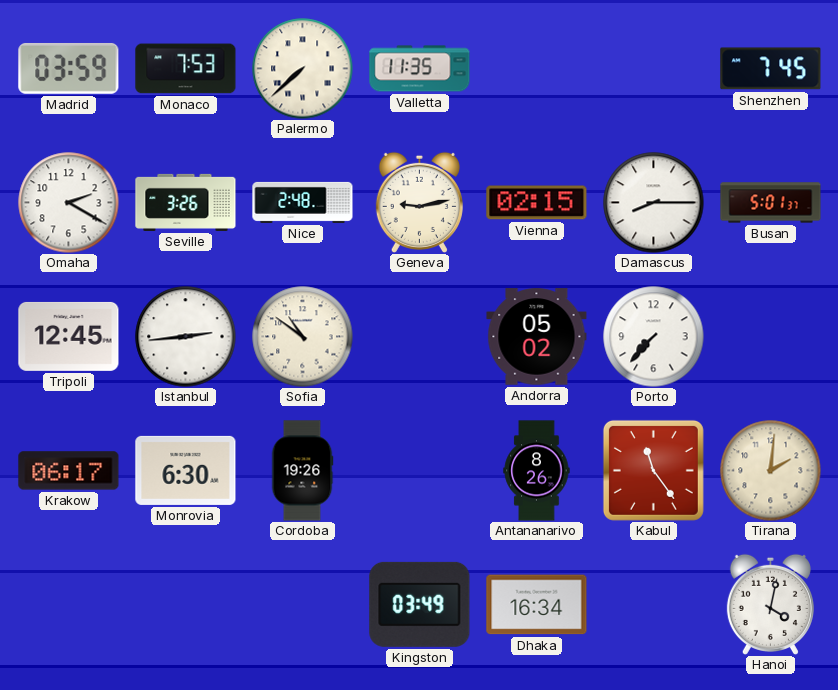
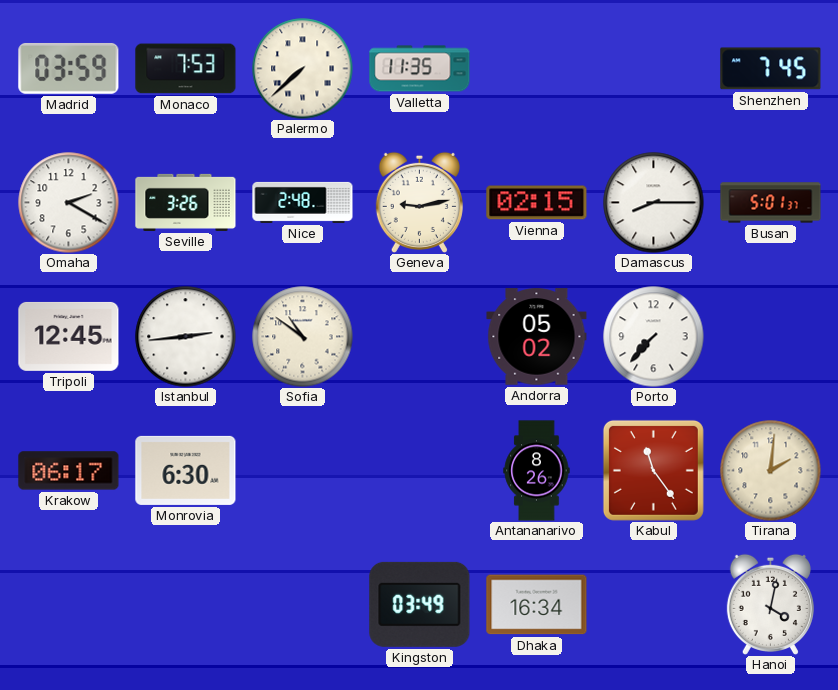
Cordoba: 19:26 -> none (302, 471)
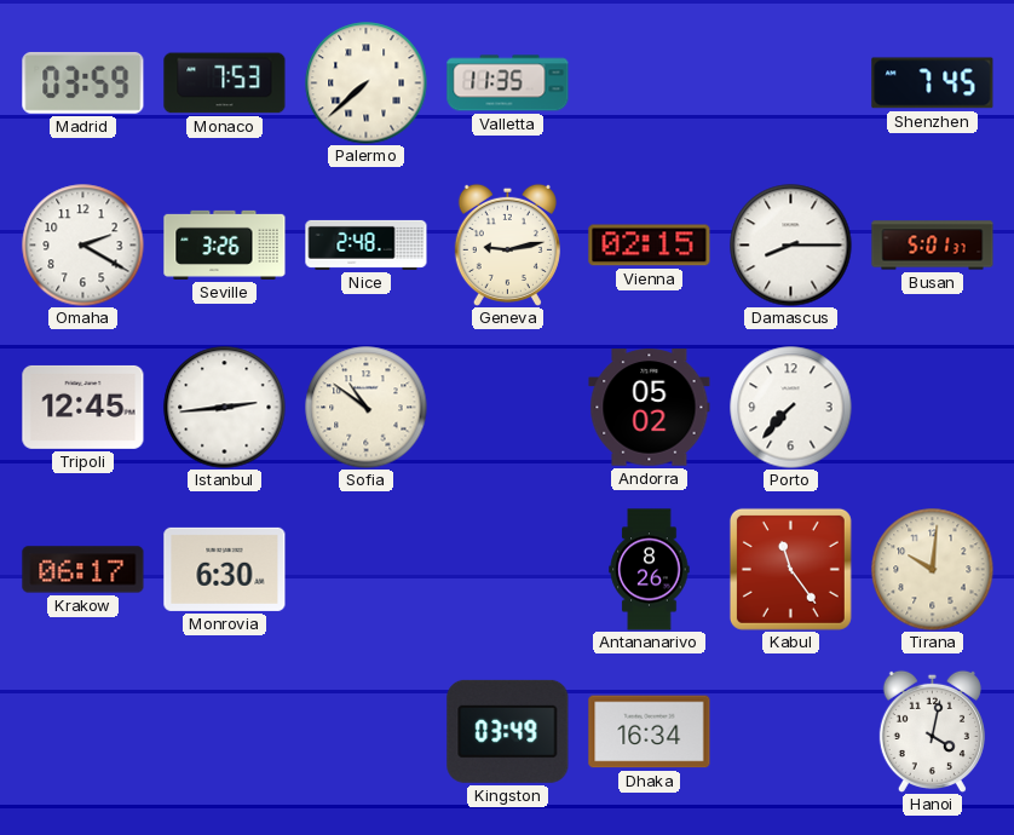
Tirana: 2:01 -> 10:01 (933, 570)
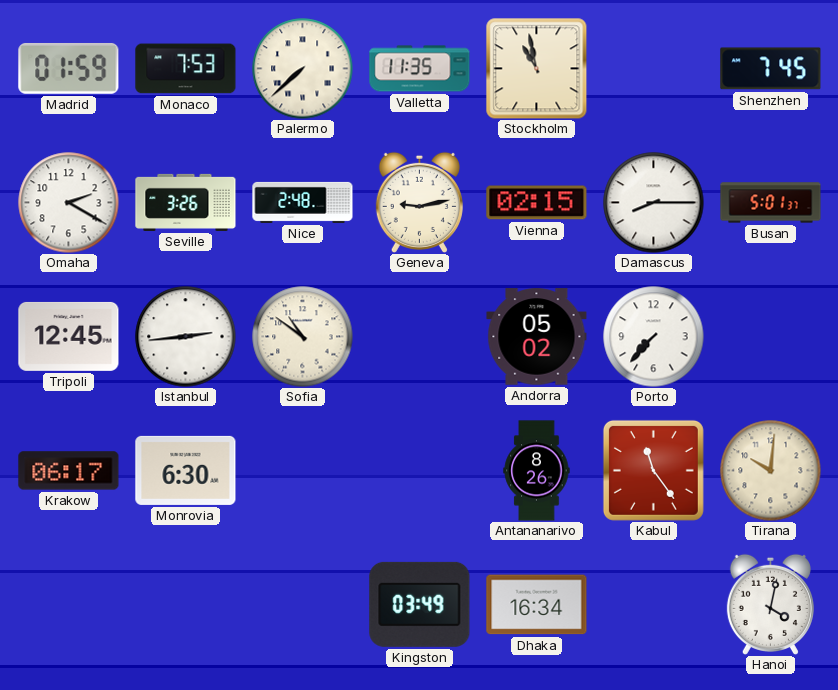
Madrid: 03:59 -> 01:59 (69, 68)
Stockholm: none -> 10:58 (537, 69)
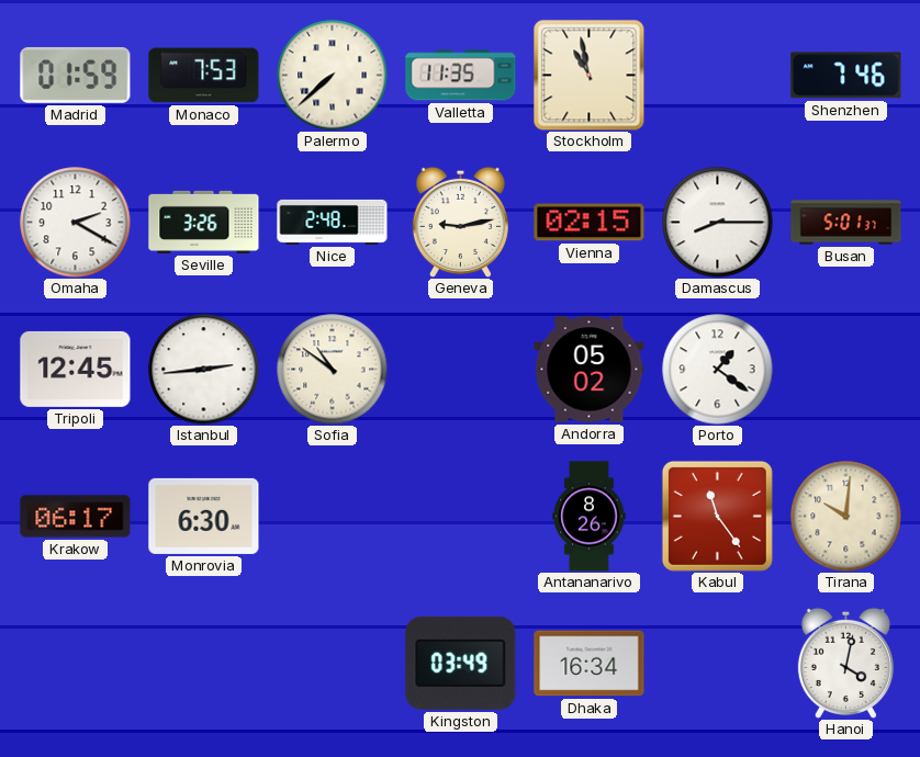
Shenzhen: 7:45 -> 7:46 (846, 76)
Porto: 7:37 -> 1:21 (718, 370)
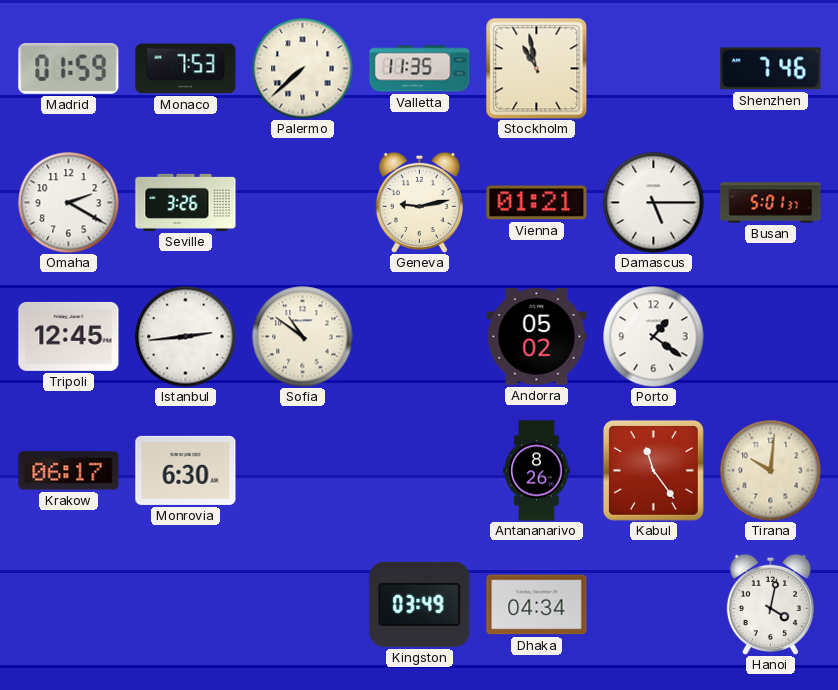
Nice: 2:48 -> none (333, 222)
Vienna: 02:15 -> 01:21 (537, 203)
Damascus: 8:15 -> 5:15 (654, 203)
Dhaka: 16:34 -> 04:34 (537, 605)
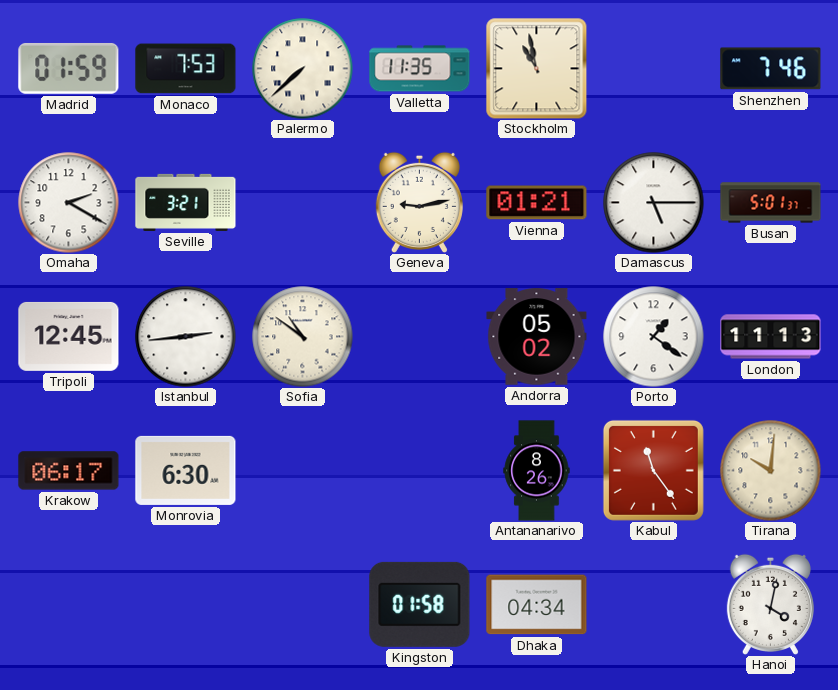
Seville: 3:26 -> 3:21 (186, 202)
London: none -> 11:13 (771, 337)
Kingston: 03:49 -> 01:58 (420, 604)
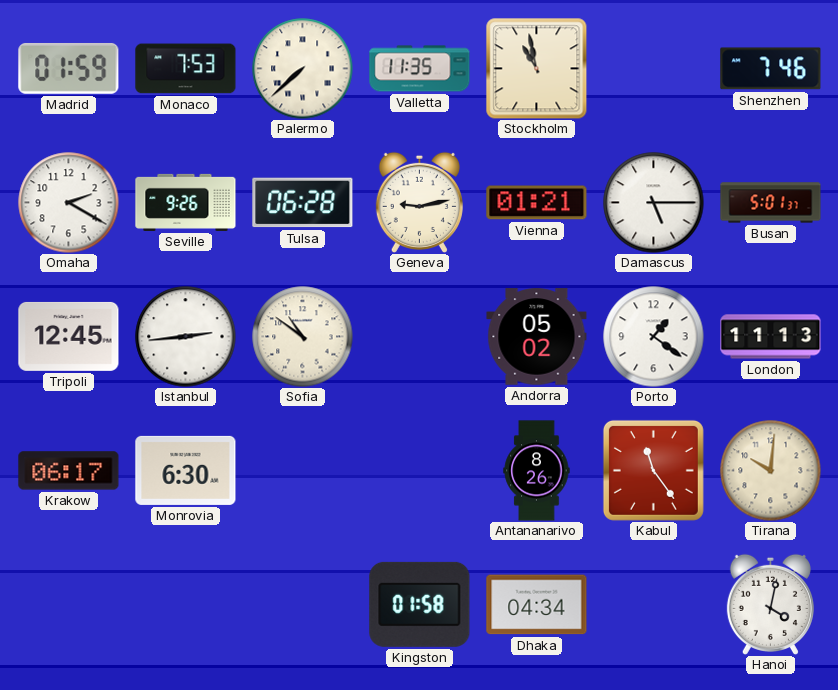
Seville: 3:21 -> 9:26 (186, 202)
Tulsa: none -> 06:28 (303, 203)
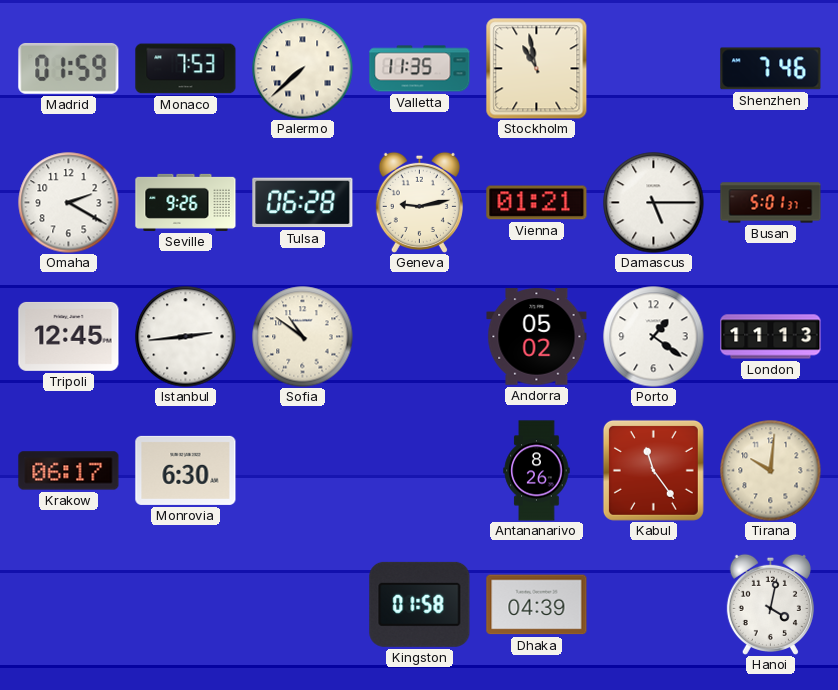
Dhaka: 04:34 -> 04:39 (537, 605)
